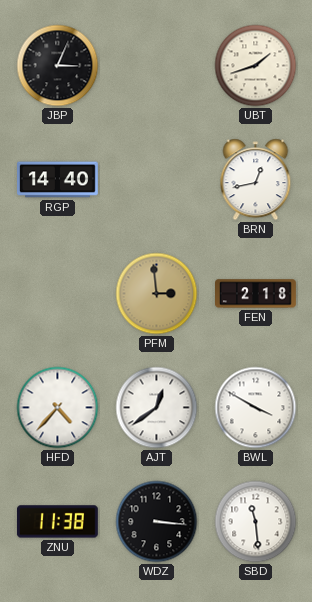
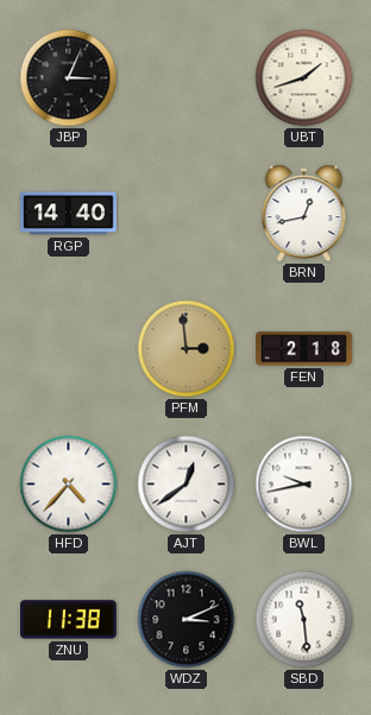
BWL: 3:50 -> 9:43 (304, 485)
WDZ: 3:16 -> 3:11 (187, 620)
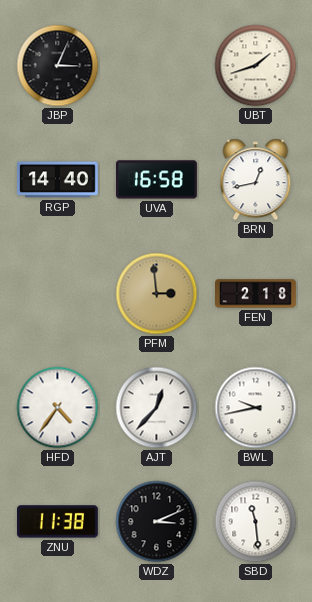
UVA: none -> 16:58 (157, 180)
HFD: 4:37 -> 4:36 (58, 408)
AJT: 12:39 -> 12:37 (157, 408)
